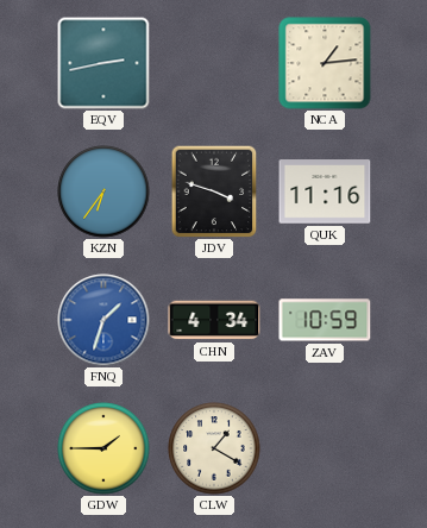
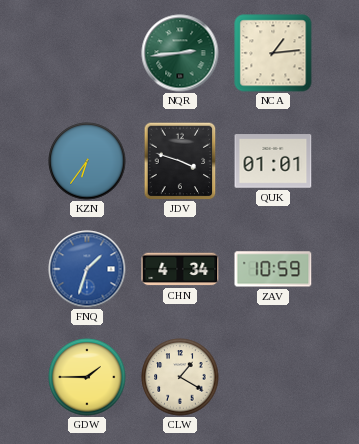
EQV: 2:43 -> none (103, 63)
NQR: none -> 2:44 (180, 53)
QUK: 11:16 -> 01:01 (273, 161)
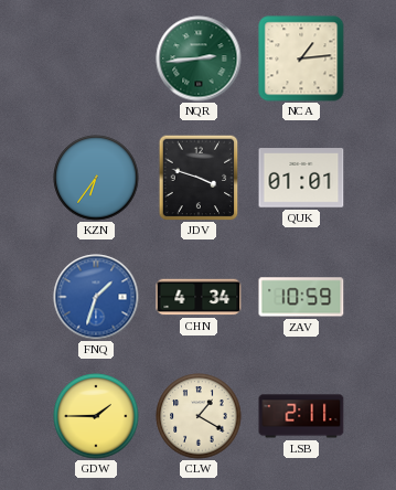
LSB: none -> 2:11 (301, 416)
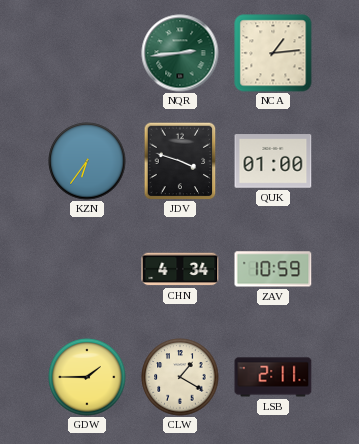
QUK: 01:01 -> 01:00 (273, 161)
FNQ: 1:33 -> none (96, 297)
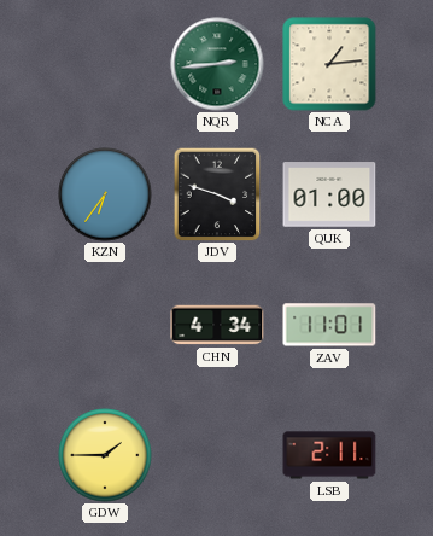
ZAV: 10:59 -> 11:01 (329, 325)
CLW: 1:20 -> none (180, 377)
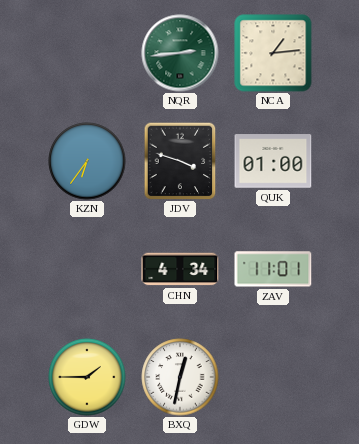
BXQ: none -> 12:32 (180, 377)
LSB: 2:11 -> none (329, 455)
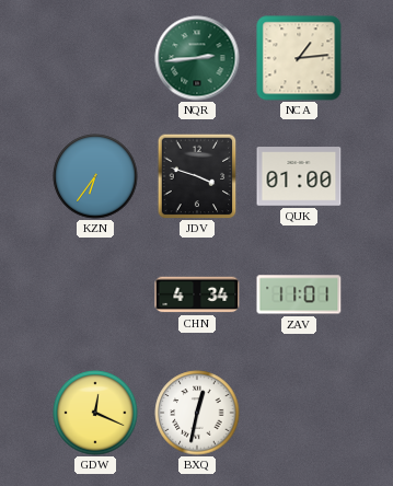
GDW: 1:45 -> 12:19 (95, 413)
